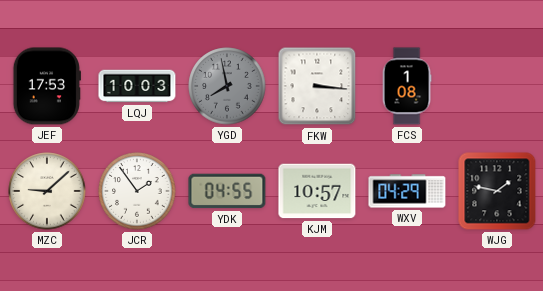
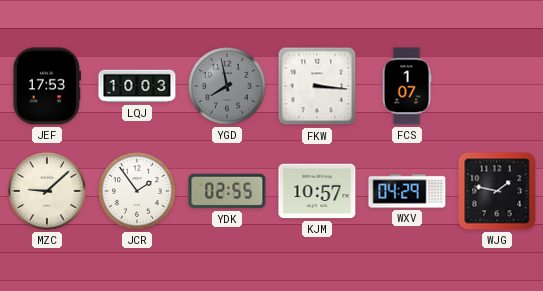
FCS: 1:08 -> 1:07 (407, 86)
YDK: 04:55 -> 02:55 (227, 191)
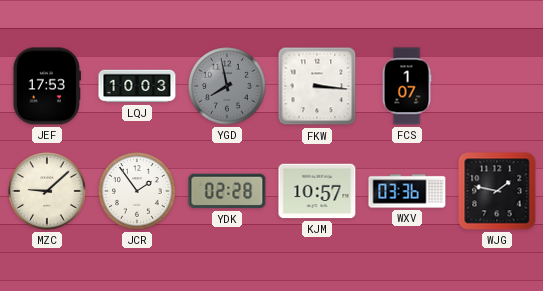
YDK: 02:55 -> 02:28 (227, 191)
WXV: 04:29 -> 03:36 (407, 191)
